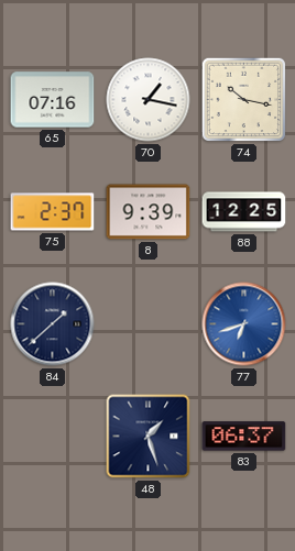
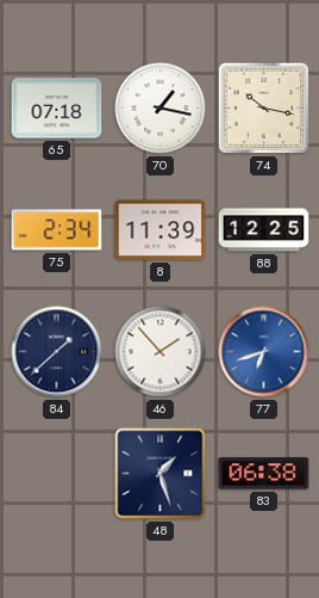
65: 07:16 -> 07:18 (57, 109)
75: 2:37 -> 2:34 (57, 230)
8: 9:39 -> 11:39 (161, 230)
46: none -> 1:53 (161, 352)
83: 06:37 -> 06:38 (264, 474)
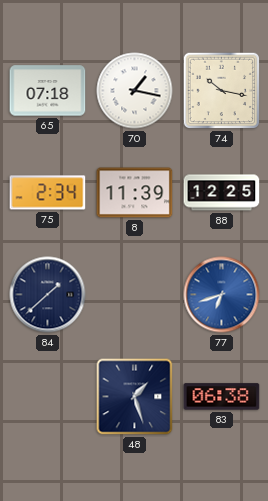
46: 1:53 -> none (161, 352)
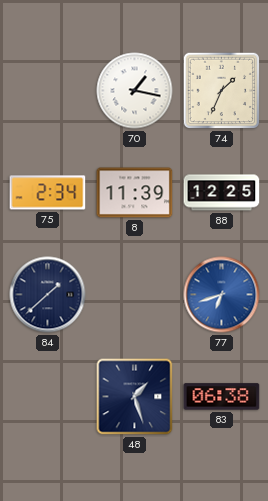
65: 07:18 -> none (48, 91)
74: 10:17 -> 1:34 (222, 91)
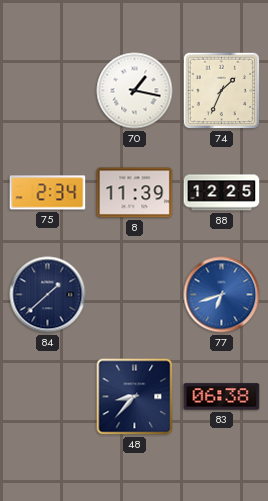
48: 1:27 -> 8:37 (135, 397)
